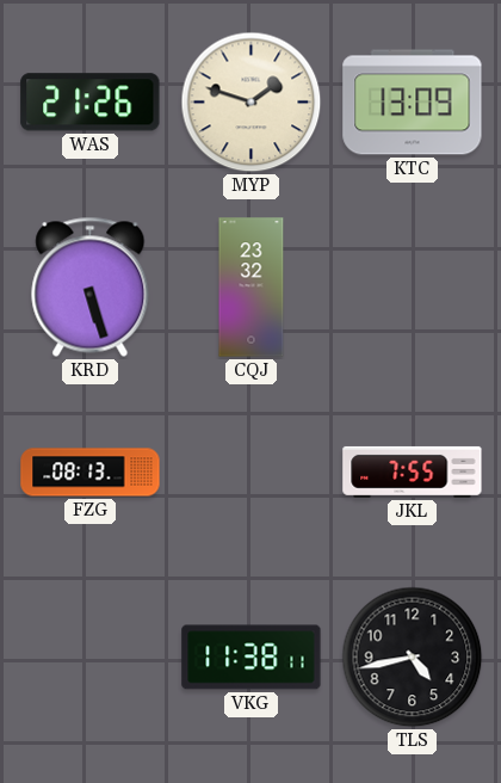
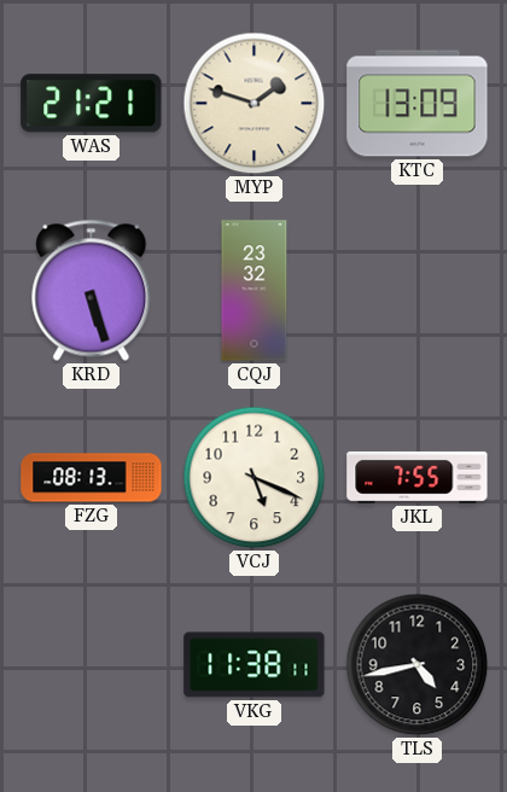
WAS: 21:26 -> 21:21 (92, 104)
VCJ: none -> 5:19 (255, 478)
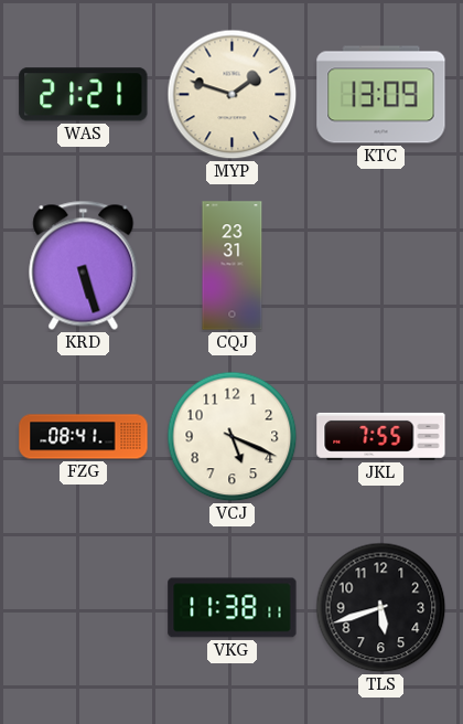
CQJ: 23:32 -> 23:31 (233, 266)
FZG: 08:13 -> 08:41 (84, 437)
TLS: 4:43 -> 5:42 (381, 608)
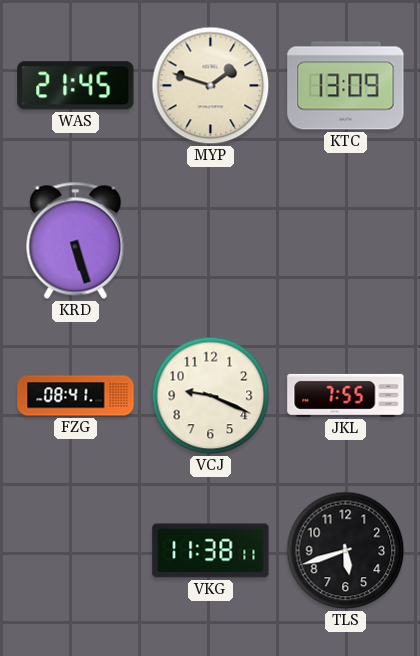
WAS: 21:21 -> 21:45 (76, 86)
CQJ: 23:31 -> none (233, 266)
VCJ: 5:19 -> 9:19 (211, 396)
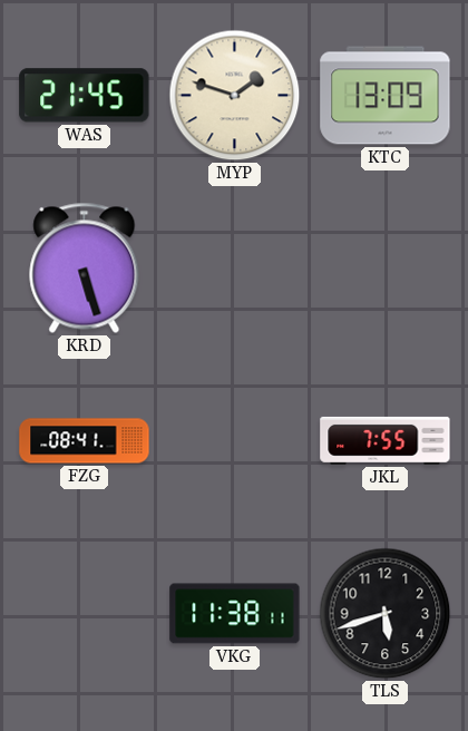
VCJ: 9:19 -> none (211, 396)
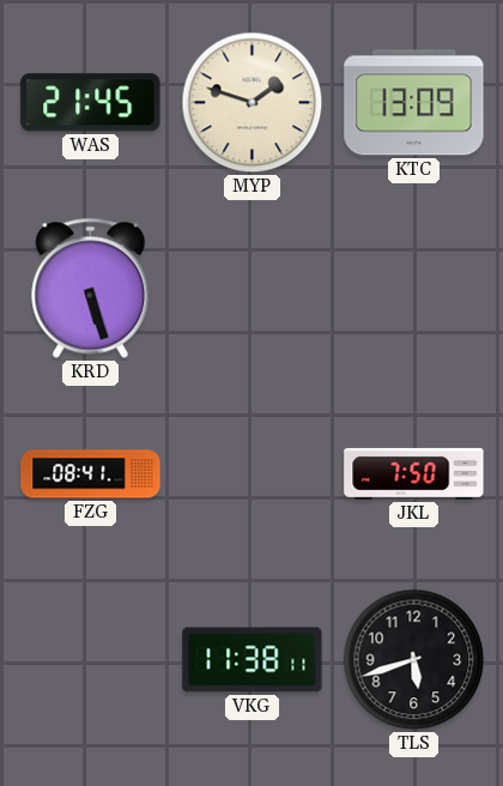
JKL: 7:55 -> 7:50 (414, 473)
